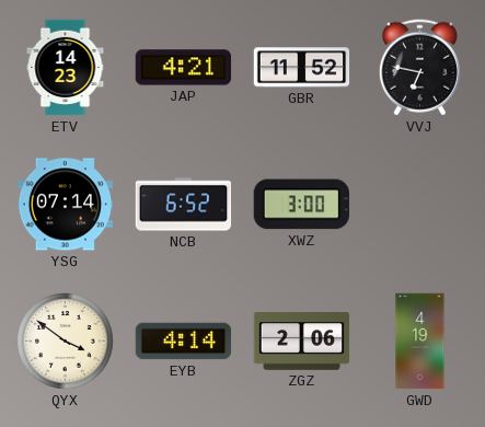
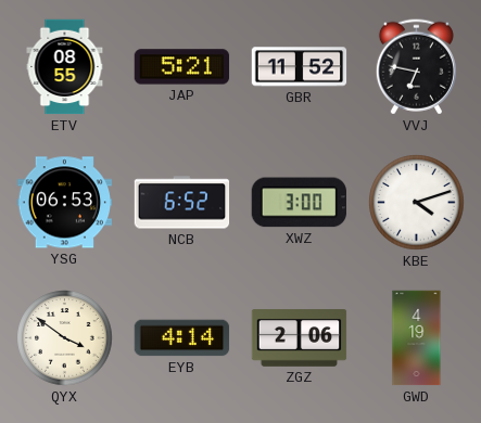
ETV: 14:23 -> 08:55 (65, 67)
JAP: 4:21 -> 5:21 (182, 67)
YSG: 07:14 -> 06:53 (65, 203)
KBE: none -> 4:12 (417, 203)
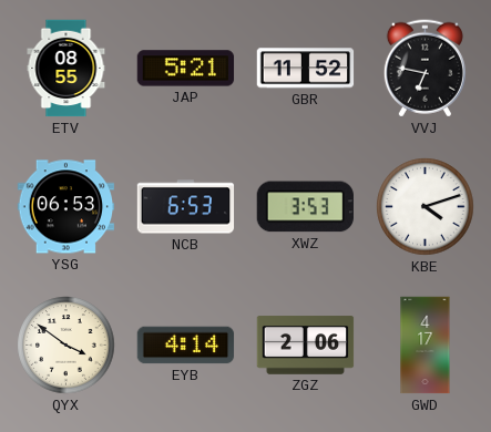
NCB: 6:52 -> 6:53 (186, 207)
XWZ: 3:00 -> 3:53 (305, 207)
GWD: 4:19 -> 4:17 (426, 346)
